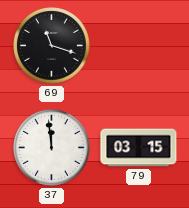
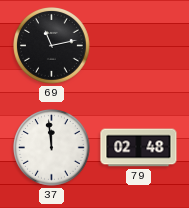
69: 11:18 -> 11:13 (52, 46)
79: 03:15 -> 02:48 (139, 148)
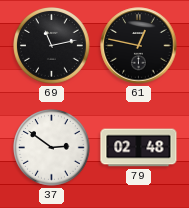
61: none -> 12:47 (139, 46)
37: 11:59 -> 2:51 (52, 148)
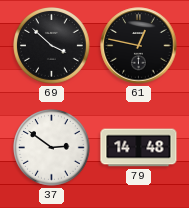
69: 11:13 -> 3:52 (52, 46)
79: 02:48 -> 14:48 (139, 148)
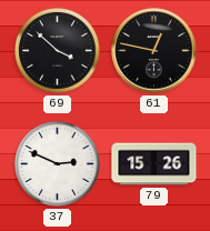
37: 2:51 -> 2:49 (58, 164)
79: 14:48 -> 15:26 (154, 164)
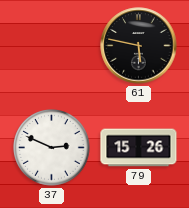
69: 3:52 -> none (58, 51)
61: 12:47 -> 5:47 (139, 46)
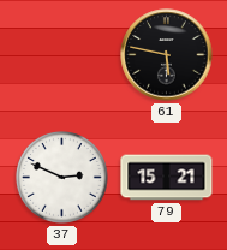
79: 15:26 -> 15:21 (167, 178)
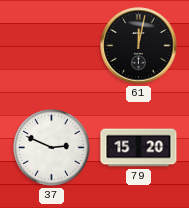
61: 5:47 -> 12:02 (139, 46)
79: 15:21 -> 15:20 (139, 148)
